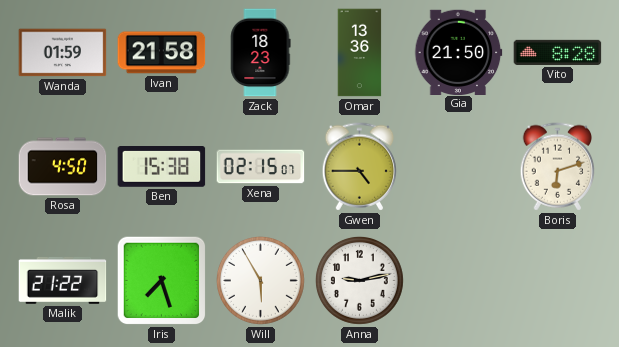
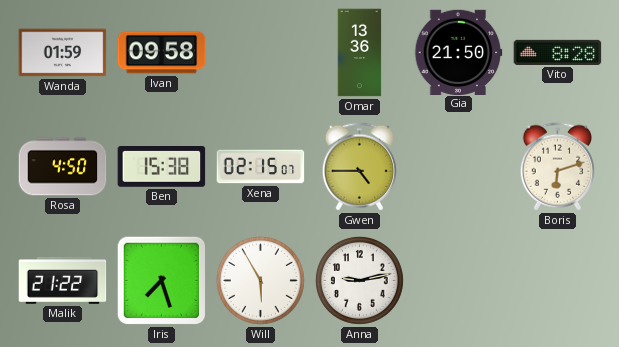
Ivan: 21:58 -> 09:58 (162, 53)
Zack: 18:23 -> none (261, 53)
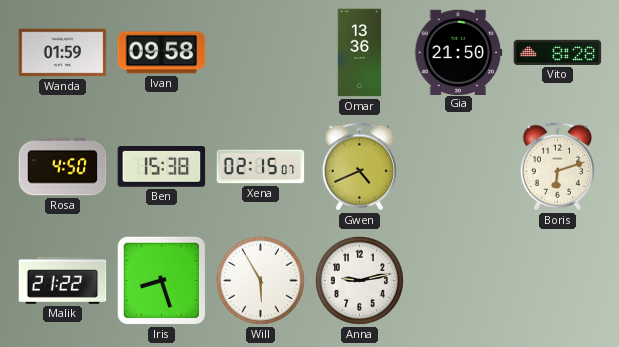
Gwen: 4:45 -> 4:41 (359, 167)
Iris: 7:27 -> 8:27 (162, 281)
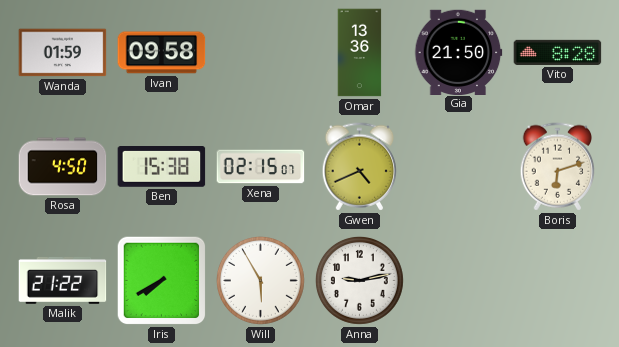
Iris: 8:27 -> 7:40 (162, 281)
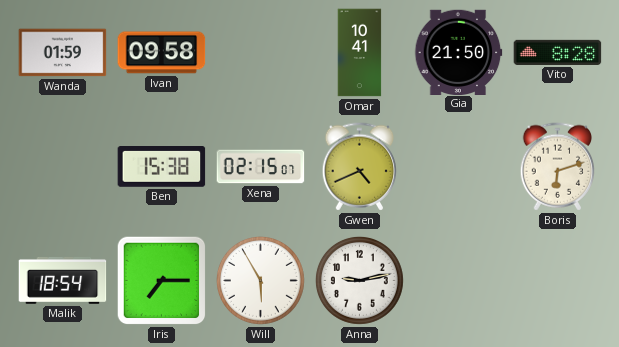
Omar: 13:36 -> 10:41 (360, 53)
Rosa: 4:50 -> none (63, 167)
Malik: 21:22 -> 18:54 (63, 280)
Iris: 7:40 -> 7:15 (162, 281)
